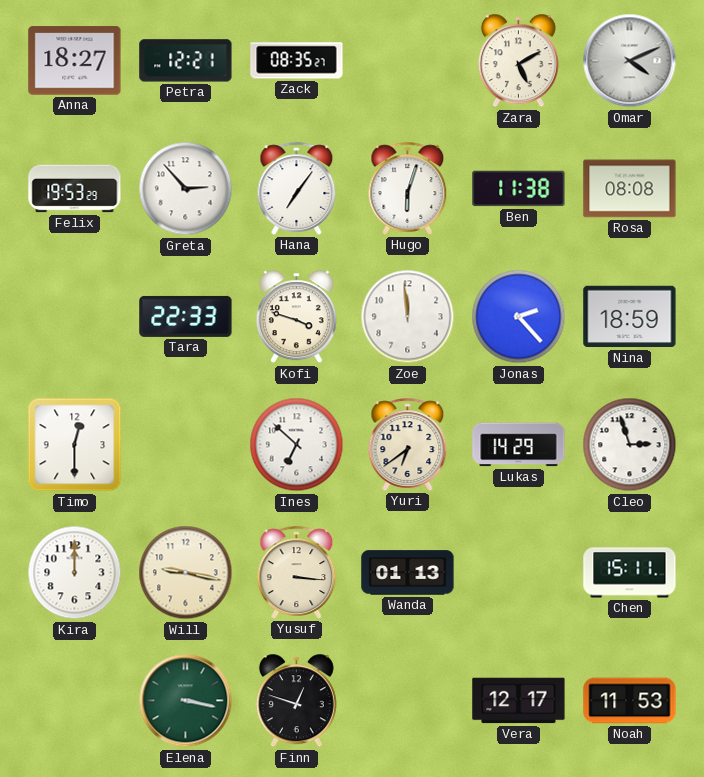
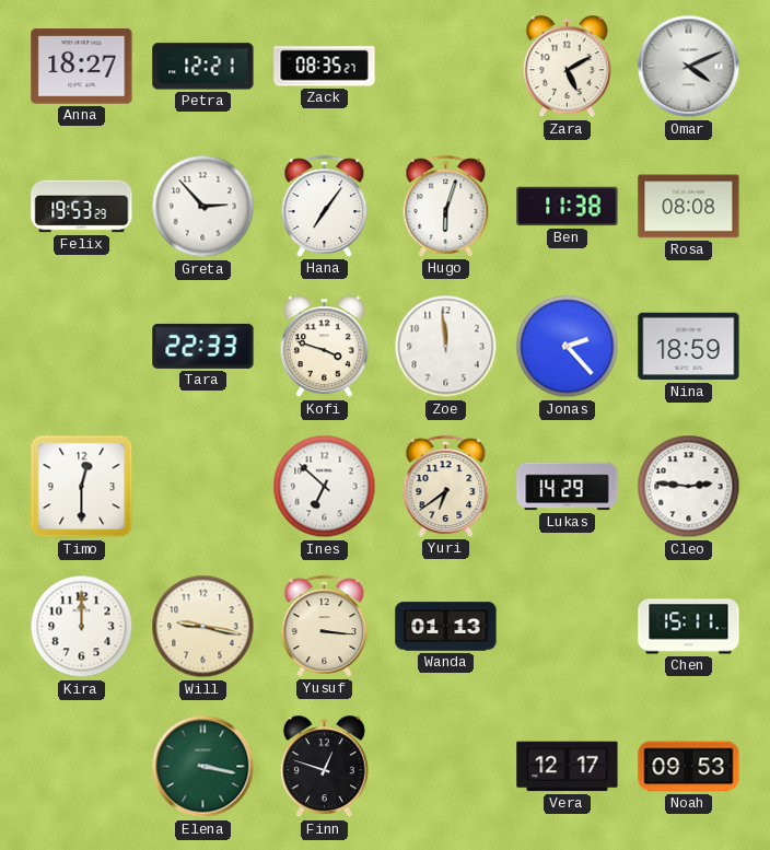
Cleo: 2:57 -> 2:46 (689, 487)
Noah: 11:53 -> 09:53 (689, 767)
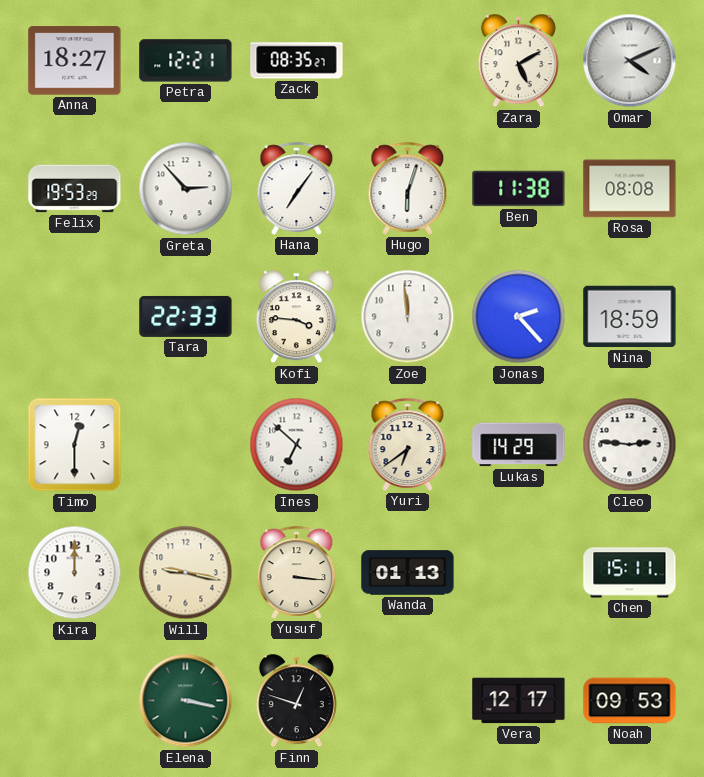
Kofi: 3:48 -> 3:46 (296, 317)
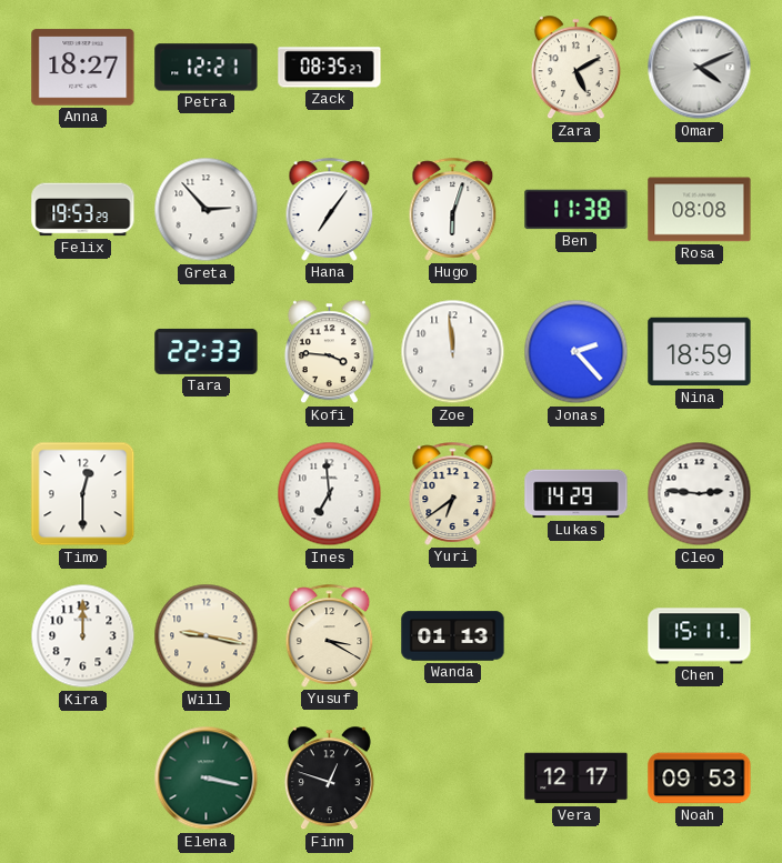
Ines: 6:52 -> 6:59 (330, 494)
Yusuf: 3:16 -> 3:20 (330, 635)
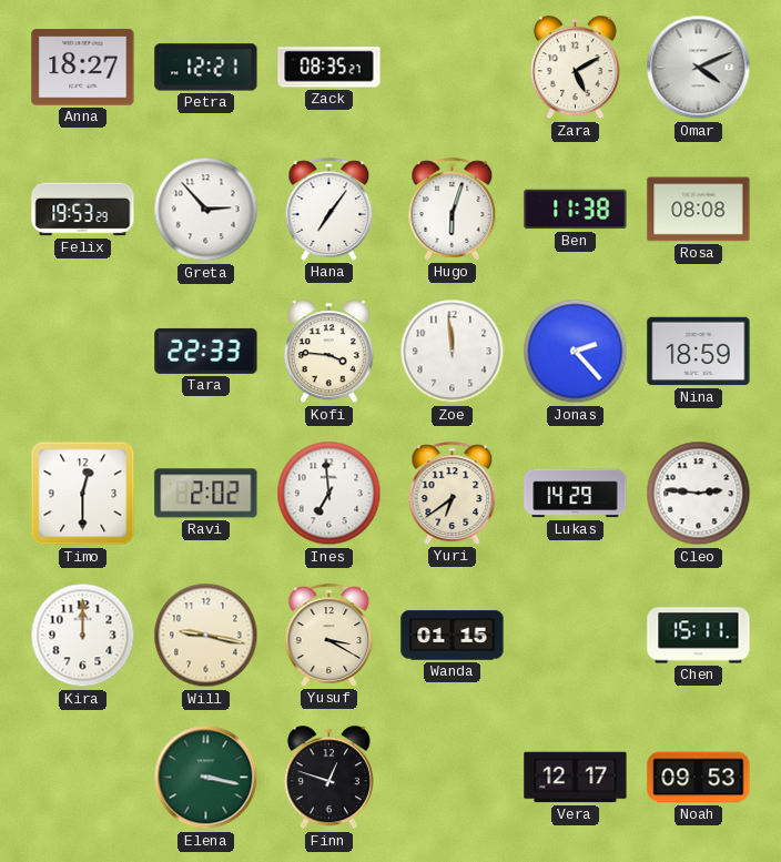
Ravi: none -> 2:02 (206, 494)
Wanda: 01:13 -> 01:15 (453, 636)
